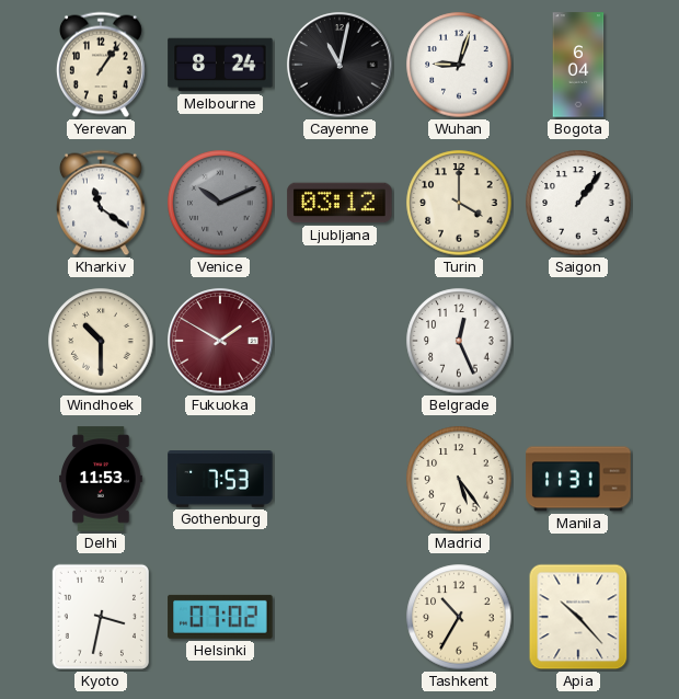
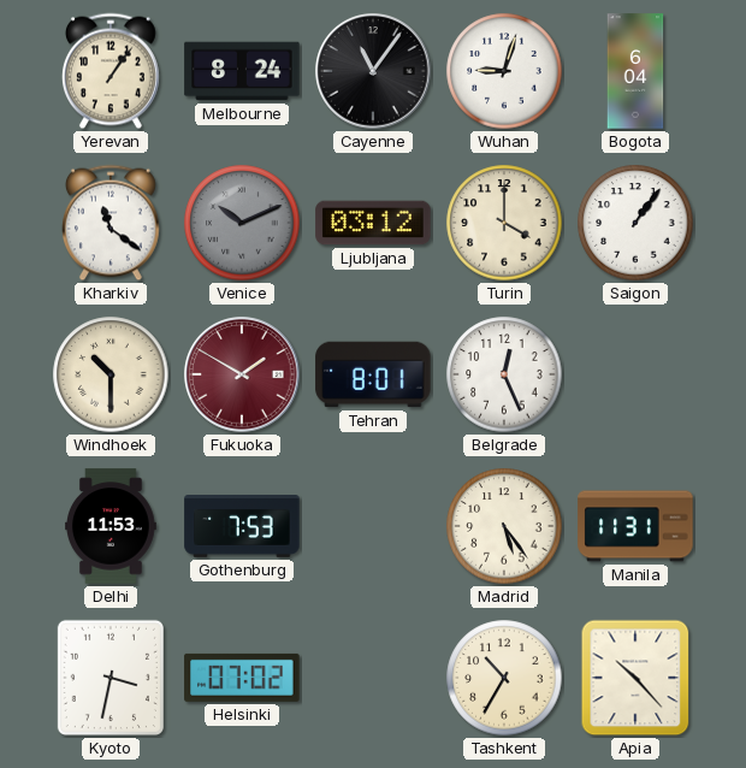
Cayenne: 11:02 -> 11:06 (373, 71)
Tehran: none -> 8:01 (373, 374)
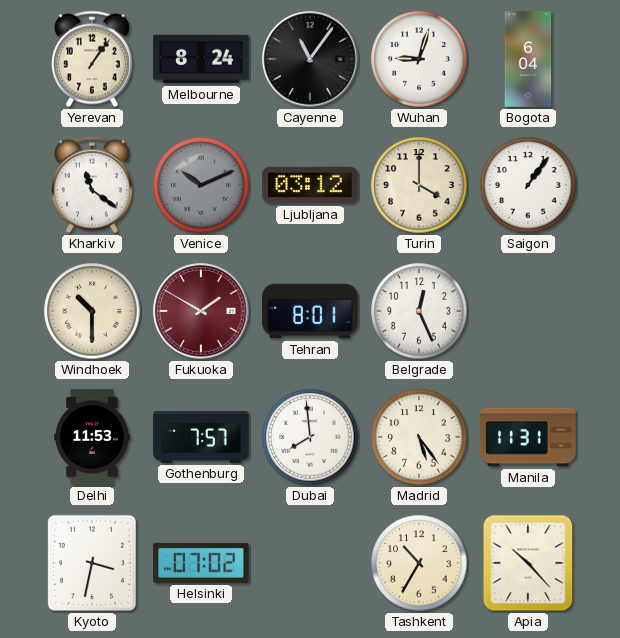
Gothenburg: 7:53 -> 7:57 (201, 438)
Dubai: none -> 7:59 (310, 437)
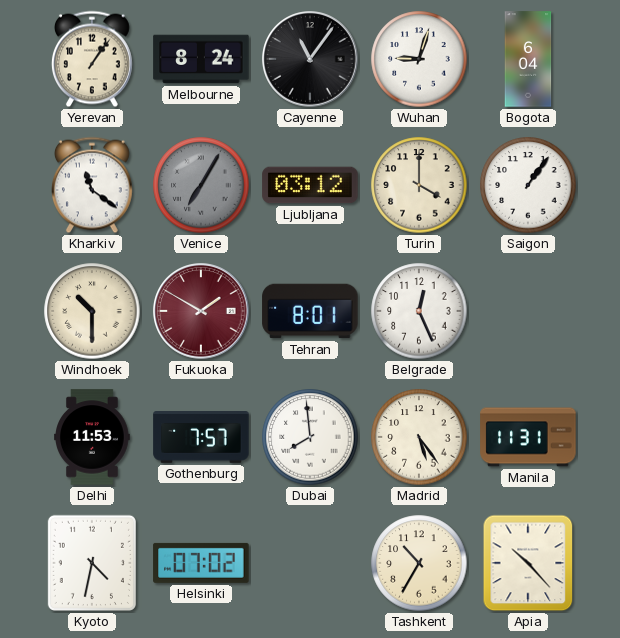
Venice: 10:11 -> 7:05 (201, 185)
Kyoto: 3:32 -> 4:32 (92, 563)
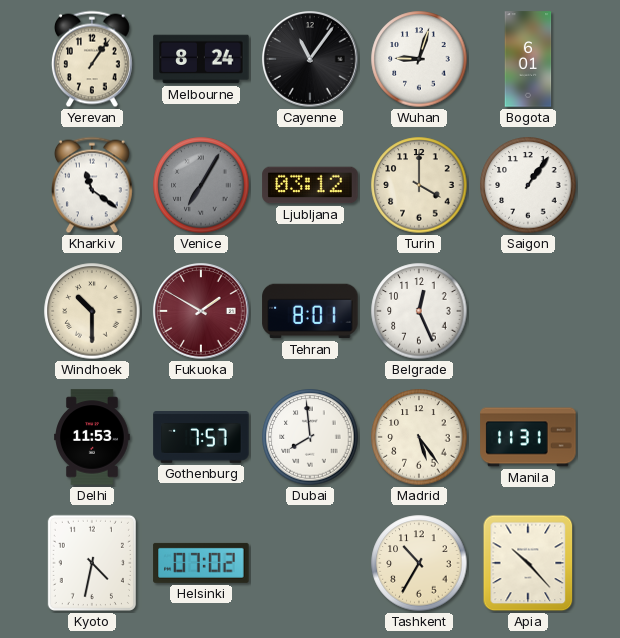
Bogota: 6:04 -> 6:01 (528, 59)
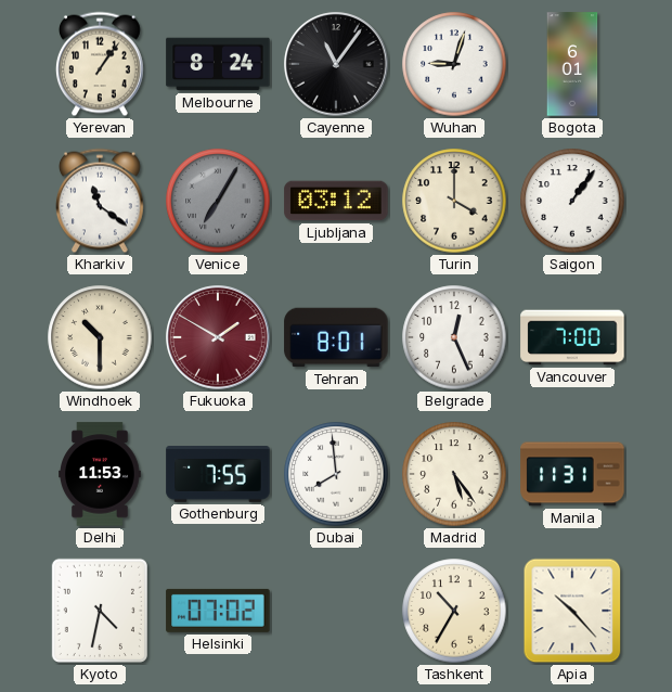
Vancouver: none -> 7:00 (572, 337)
Gothenburg: 7:57 -> 7:55 (218, 475)
